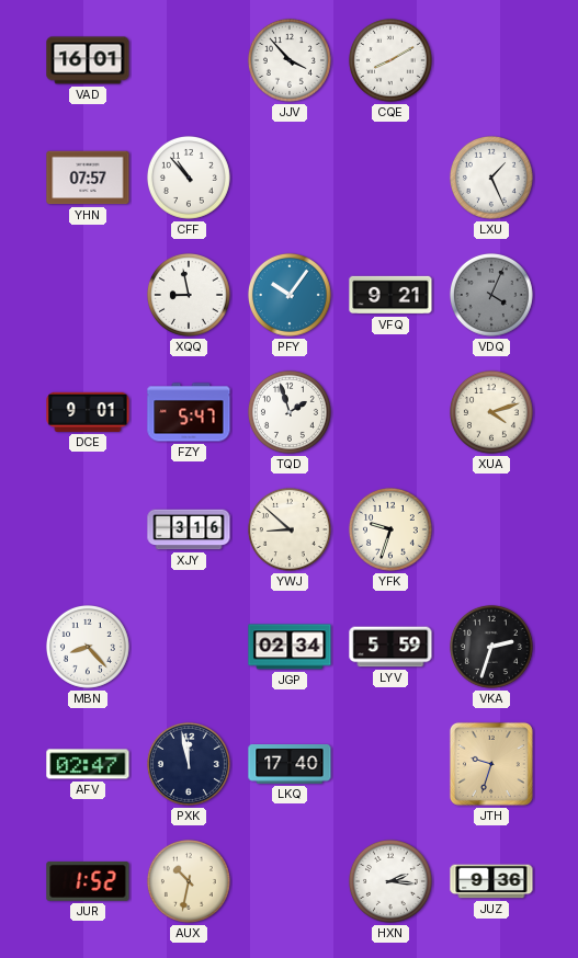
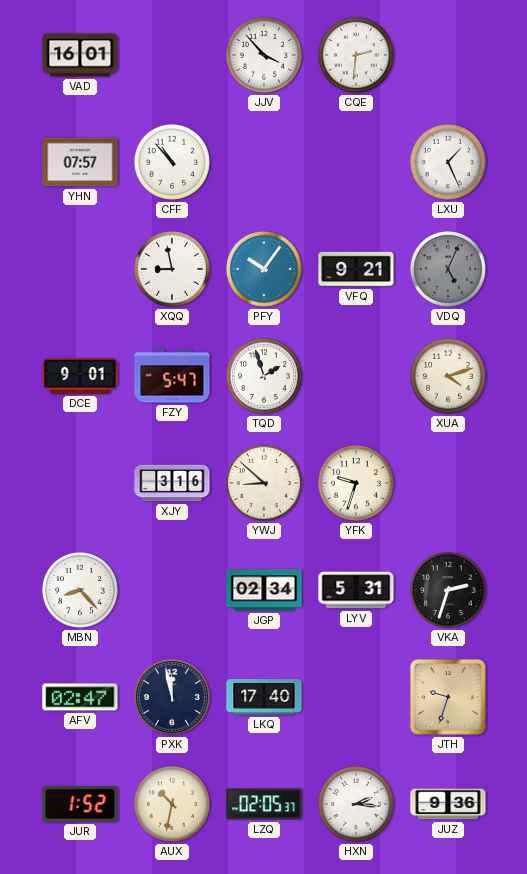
CQE: 8:10 -> 2:31 (356, 55)
VDQ: 4:04 -> 5:04 (448, 269)
LYV: 5:59 -> 5:31 (356, 590)
LZQ: none -> 02:05 (264, 804)
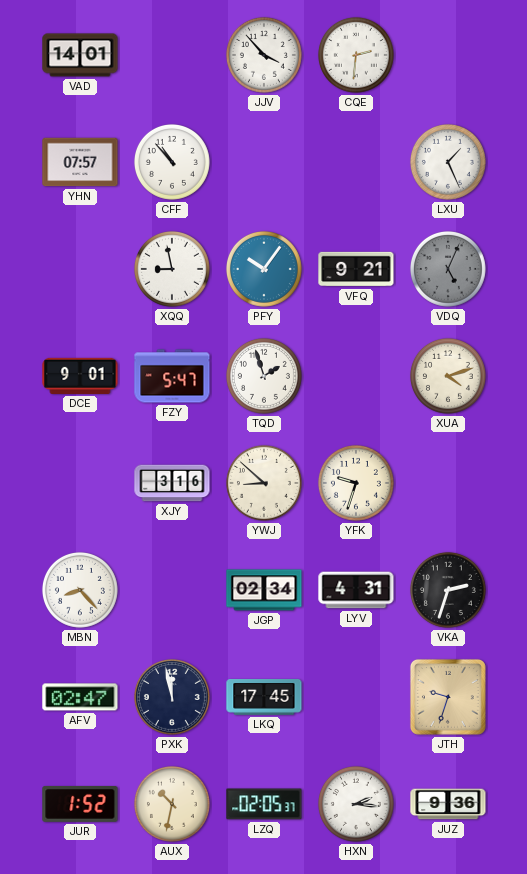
VAD: 16:01 -> 14:01 (80, 55)
LYV: 5:31 -> 4:31 (356, 590)
LKQ: 17:40 -> 17:45 (264, 698)
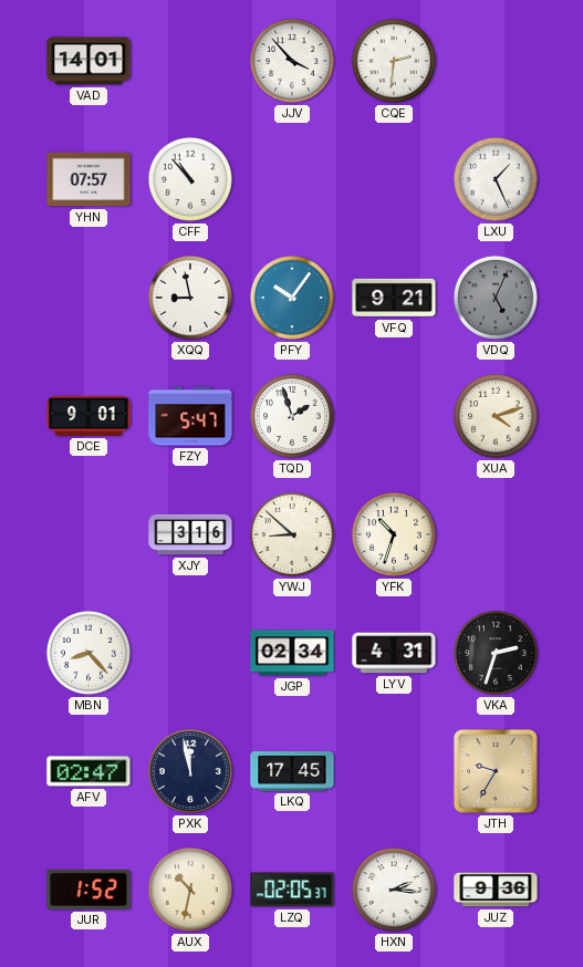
YFK: 9:33 -> 10:33 (394, 534)
JTH: 9:33 -> 9:35 (496, 771)
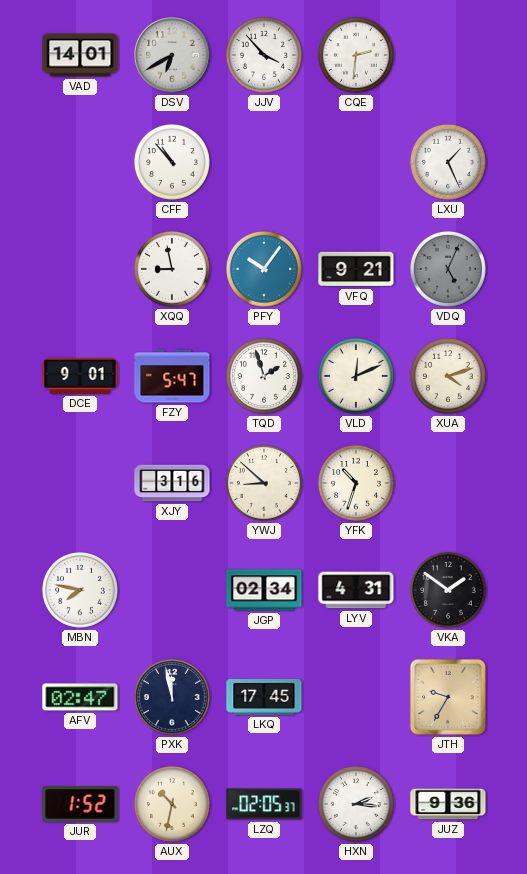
DSV: none -> 6:40 (172, 55)
YHN: 07:57 -> none (89, 179)
VLD: none -> 12:11 (356, 376)
MBN: 8:23 -> 7:47 (80, 590)
VKA: 2:33 -> 1:51 (448, 590)
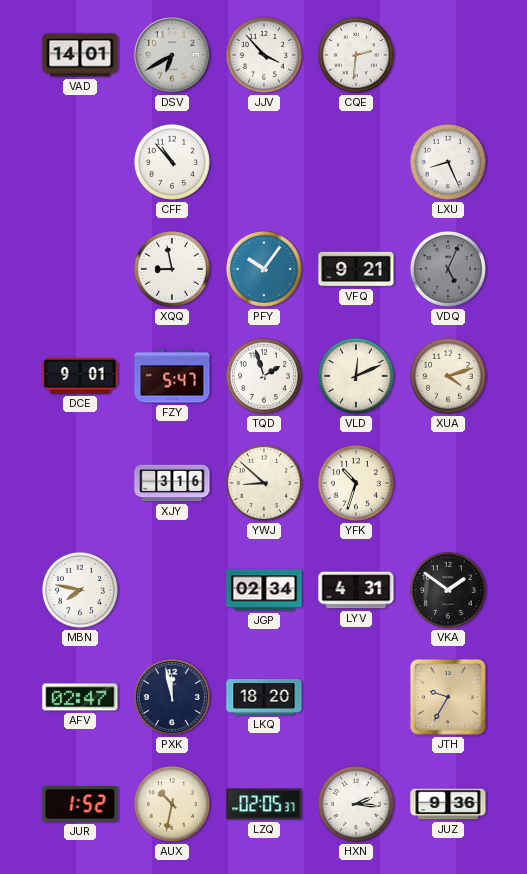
LXU: 1:26 -> 8:26 (448, 162)
LKQ: 17:45 -> 18:20 (264, 698)
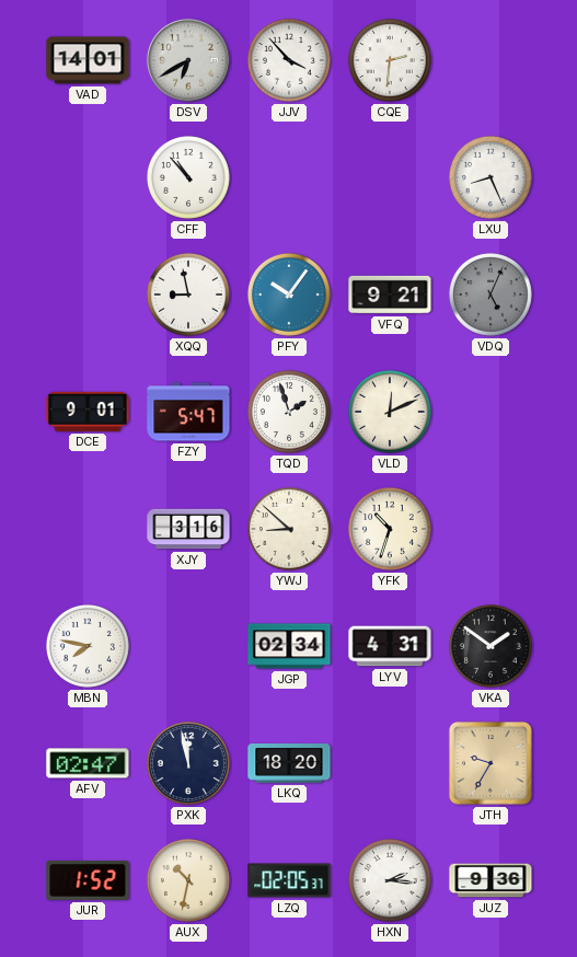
XUA: 4:12 -> none (448, 376)
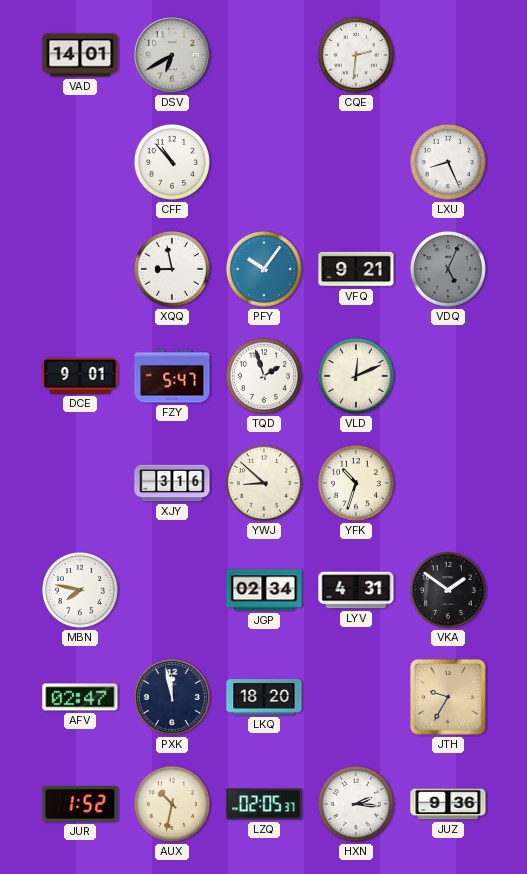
JJV: 3:53 -> none (289, 60)
